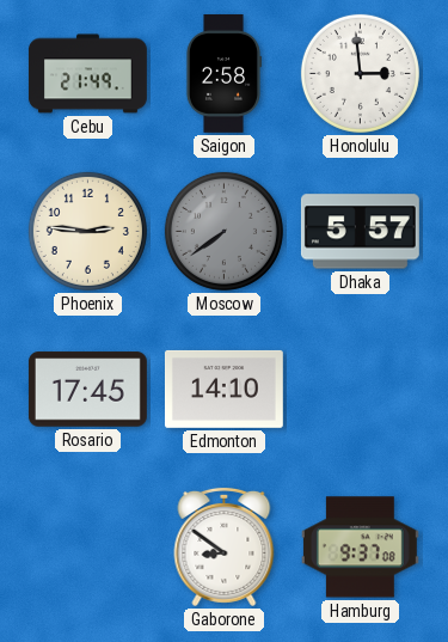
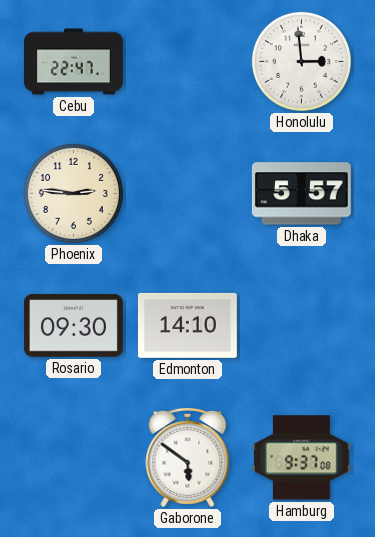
Cebu: 21:49 -> 22:47 (73, 62)
Saigon: 2:58 -> none (223, 73)
Moscow: 7:39 -> none (223, 231)
Rosario: 17:45 -> 09:30 (73, 326)
Gaborone: 8:51 -> 5:51 (188, 457)
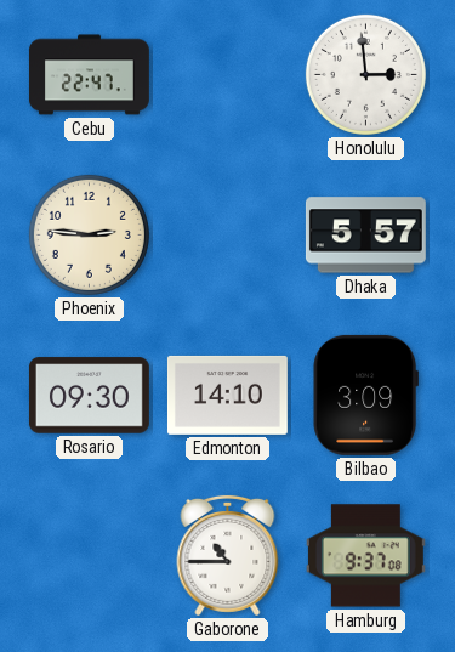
Bilbao: none -> 3:09 (365, 395)
Gaborone: 5:51 -> 10:45 (228, 555)
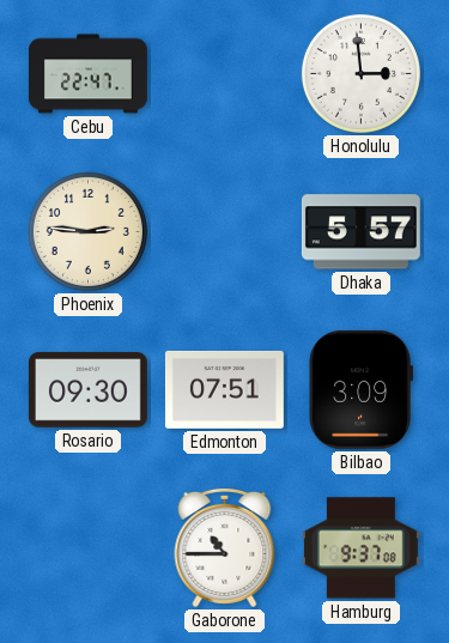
Edmonton: 14:10 -> 07:51 (224, 389)
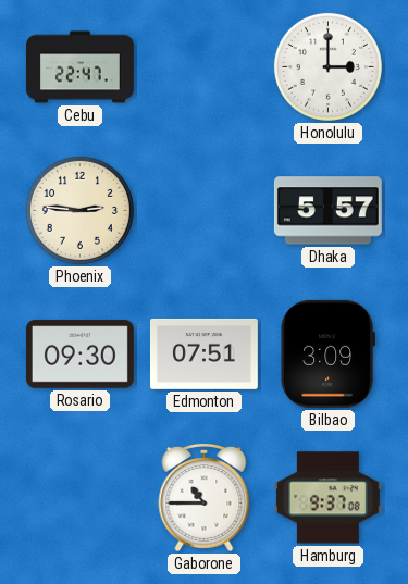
Honolulu: 2:59 -> 3:00 (327, 66)
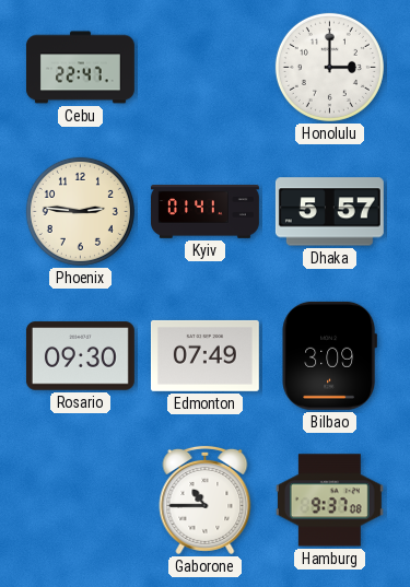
Kyiv: none -> 01:41 (206, 212)
Edmonton: 07:51 -> 07:49 (204, 355)
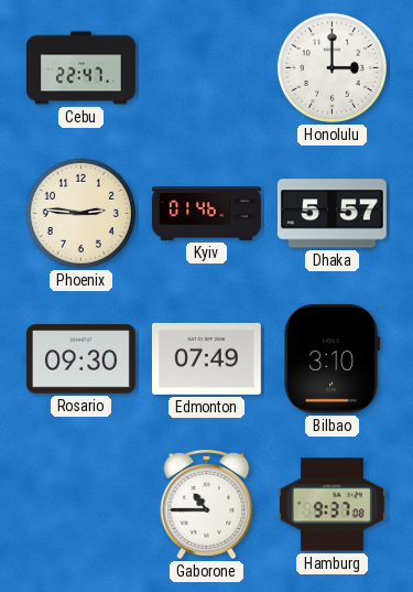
Kyiv: 01:41 -> 01:46 (207, 214)
Bilbao: 3:09 -> 3:10 (332, 358)
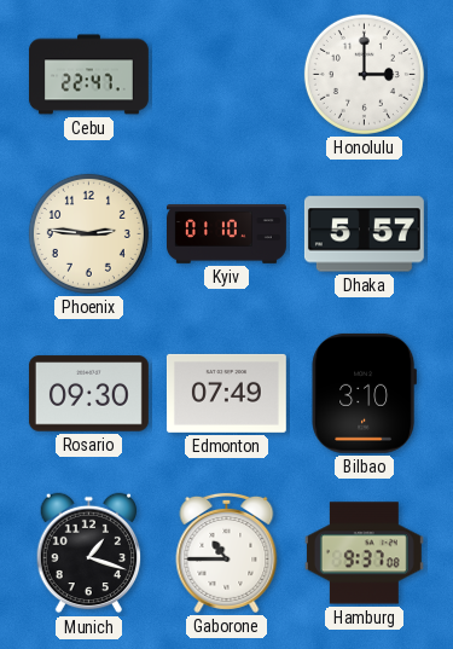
Kyiv: 01:46 -> 01:10 (227, 234)
Munich: none -> 1:18 (89, 554)
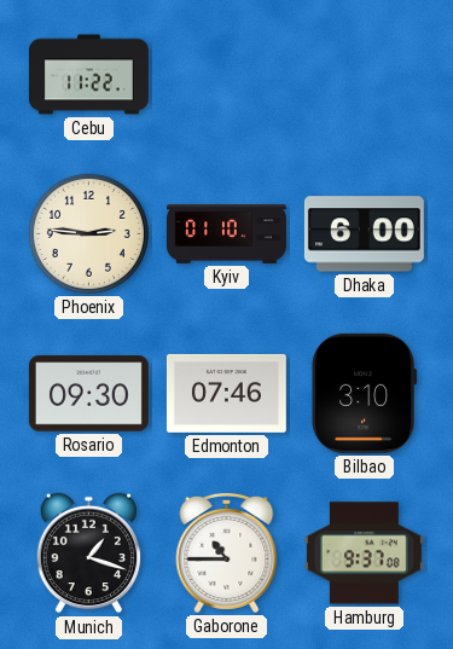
Cebu: 22:47 -> 11:22 (88, 75)
Honolulu: 3:00 -> none (364, 74)
Dhaka: 5:57 -> 6:00 (364, 234)
Edmonton: 07:49 -> 07:46 (226, 393)
